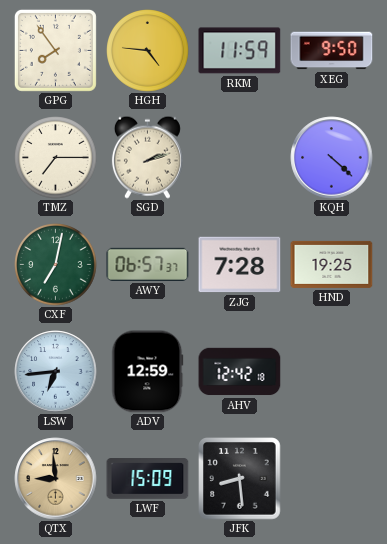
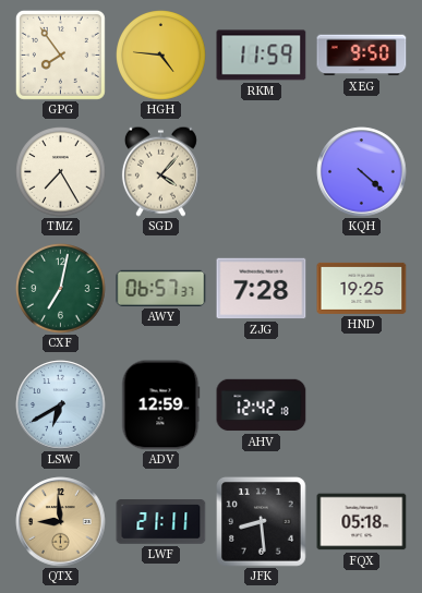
TMZ: 7:15 -> 7:25 (61, 172)
SGD: 2:12 -> 4:07 (160, 171)
LSW: 6:44 -> 6:40 (61, 406)
LWF: 15:09 -> 21:11 (161, 522)
FQX: none -> 05:18 (362, 522)
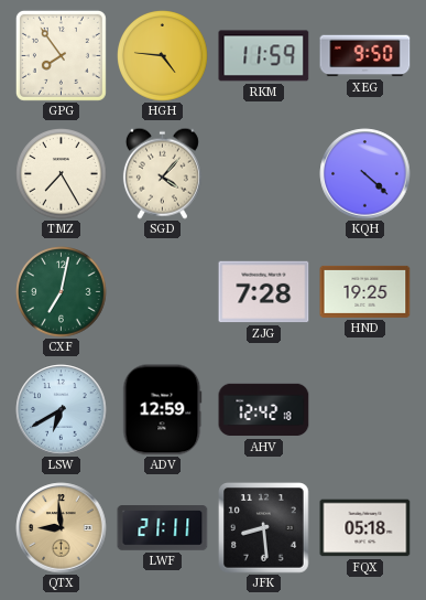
AWY: 06:57 -> none (161, 288)
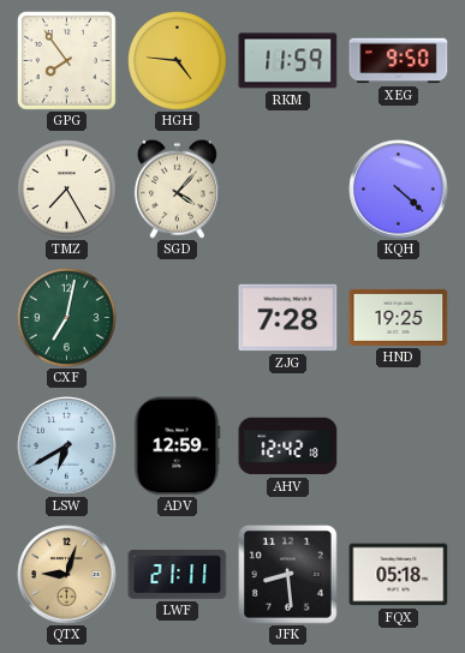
QTX: 8:59 -> 9:03 (67, 575)
